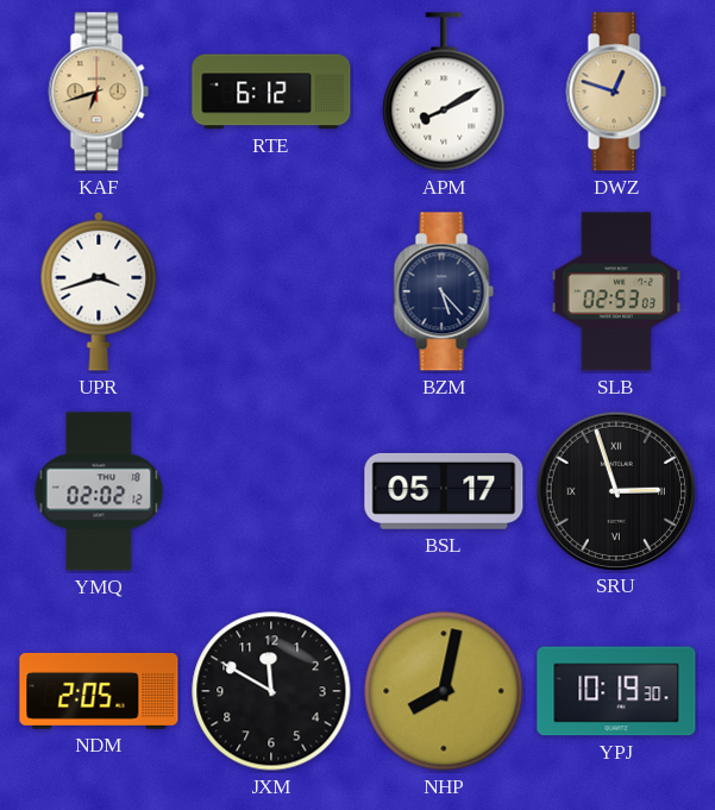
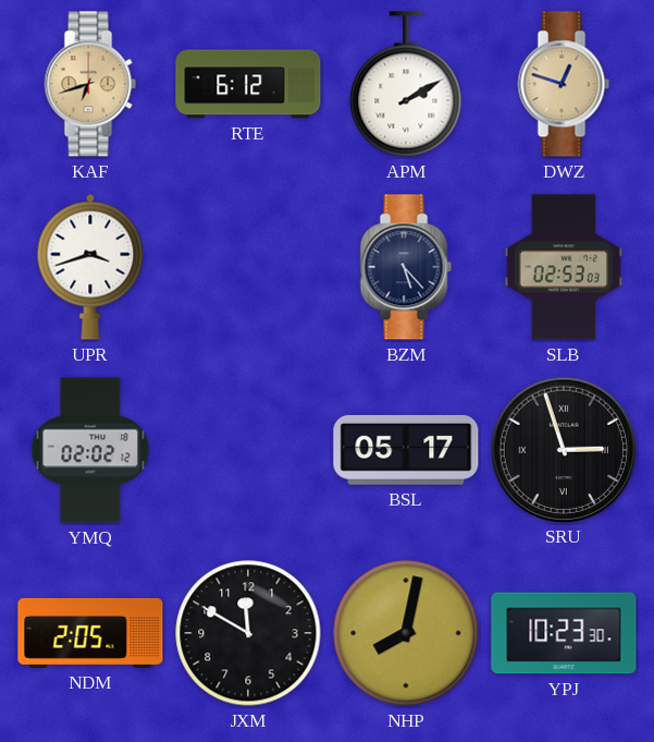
APM: 8:10 -> 2:10 (406, 84)
YPJ: 10:19 -> 10:23 (564, 633)
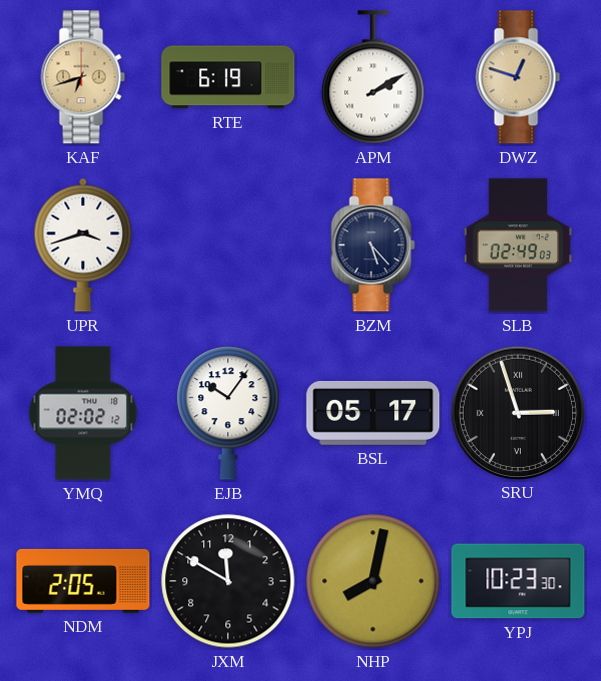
RTE: 6:12 -> 6:19 (228, 77)
SLB: 02:53 -> 02:49 (518, 245)
EJB: none -> 10:06 (228, 413)
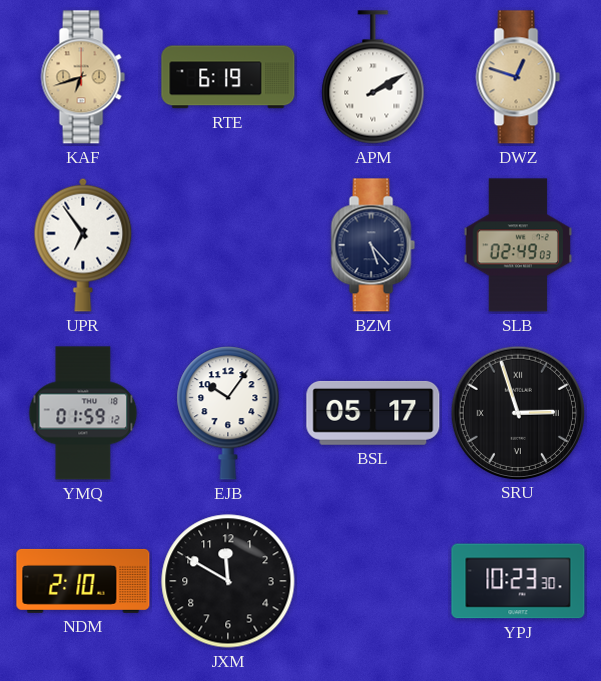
UPR: 3:42 -> 6:54 (83, 245)
YMQ: 02:02 -> 01:59 (83, 413)
NDM: 2:05 -> 2:10 (83, 581)
NHP: 8:02 -> none (373, 581)
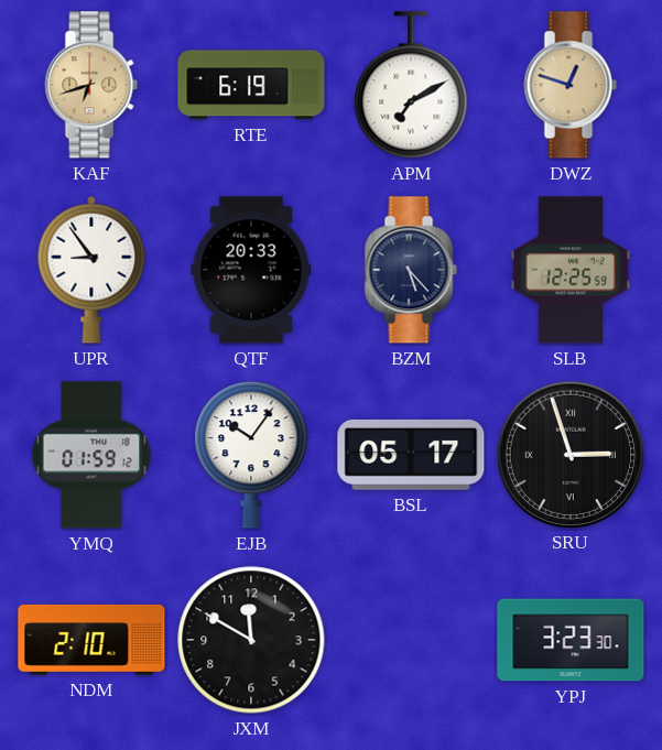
APM: 2:10 -> 7:10 (411, 85)
UPR: 6:54 -> 8:54 (91, 270)
QTF: none -> 20:33 (251, 270)
SLB: 02:49 -> 12:25 (571, 270)
YPJ: 10:23 -> 3:23 (571, 640)
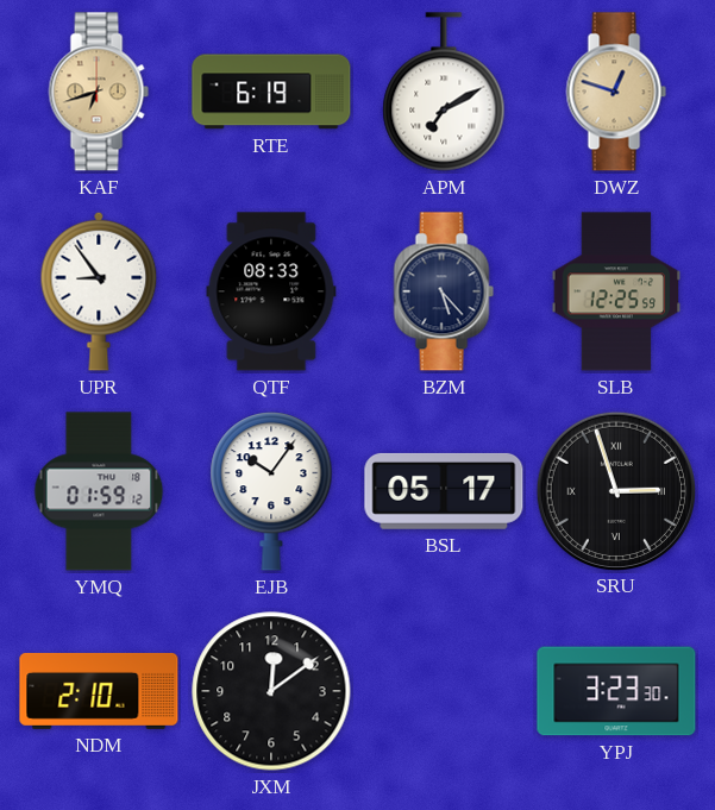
QTF: 20:33 -> 08:33 (271, 291)
JXM: 11:50 -> 12:09 (271, 691)
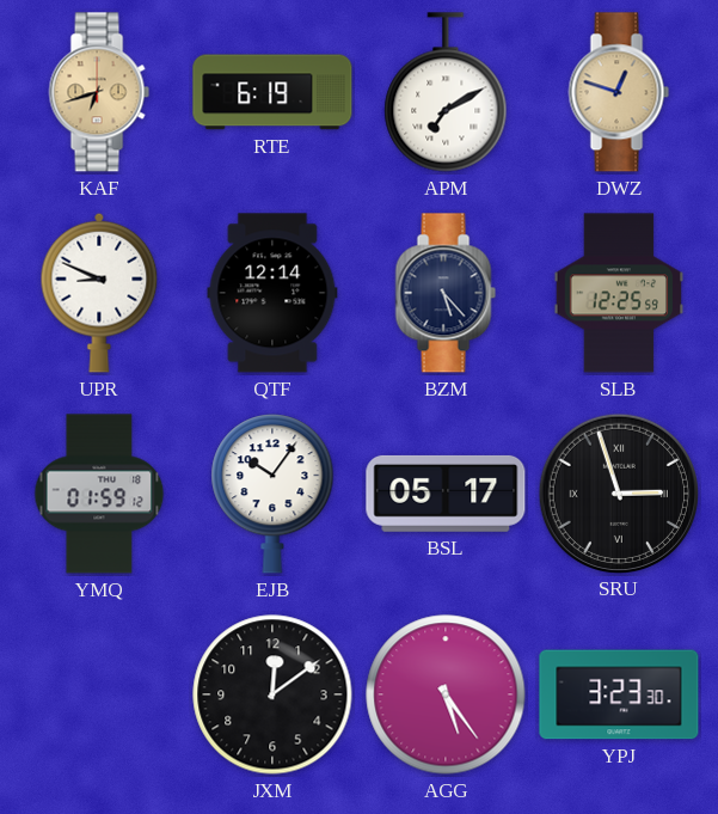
UPR: 8:54 -> 8:49 (99, 293)
QTF: 08:33 -> 12:14 (272, 293)
NDM: 2:10 -> none (99, 691)
AGG: none -> 5:24 (446, 694)
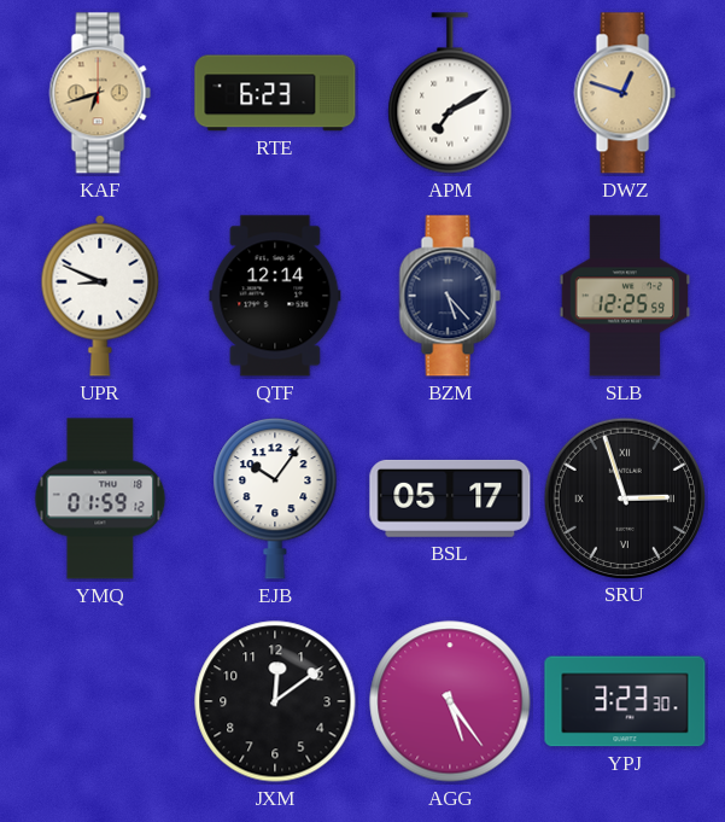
RTE: 6:19 -> 6:23 (275, 93)
